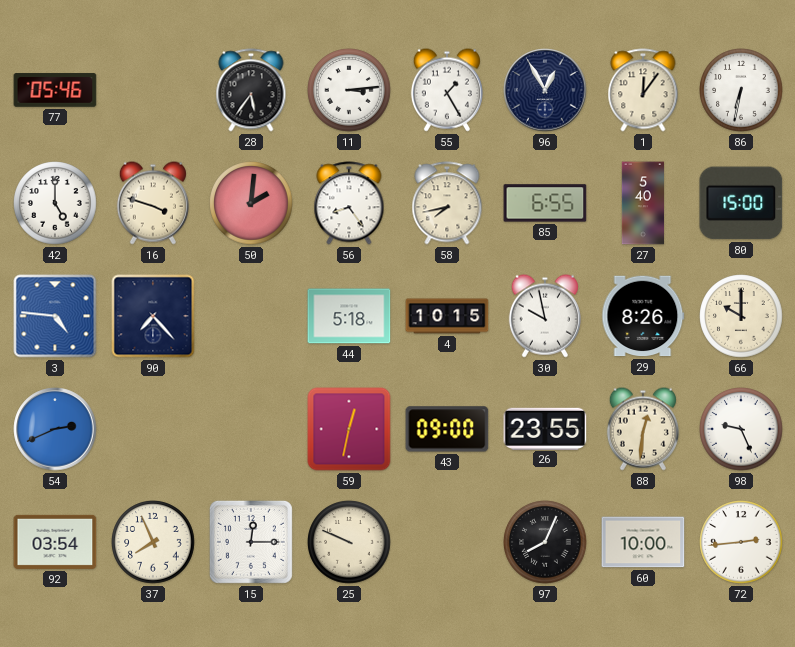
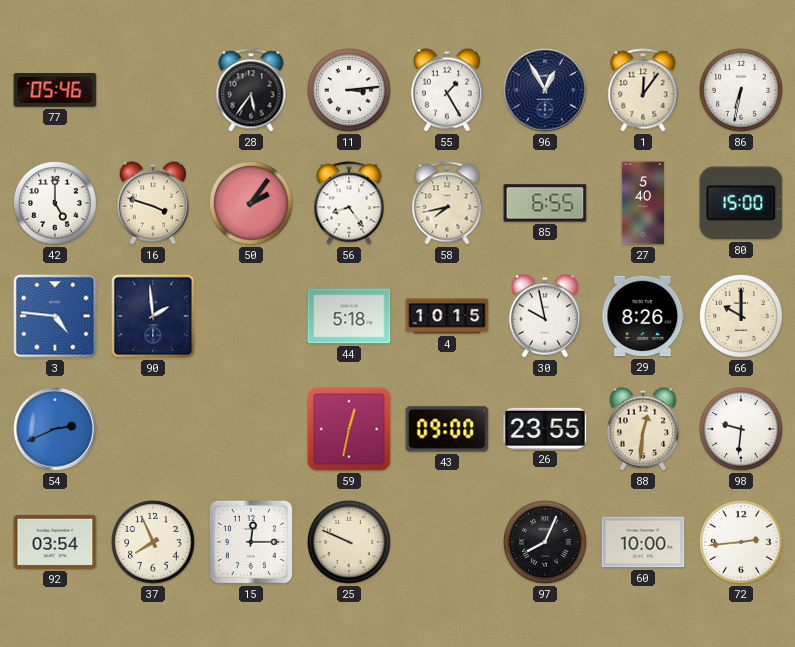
50: 2:01 -> 2:06 (251, 203)
90: 7:23 -> 1:59 (153, 316)
98: 9:26 -> 9:31 (741, 429)
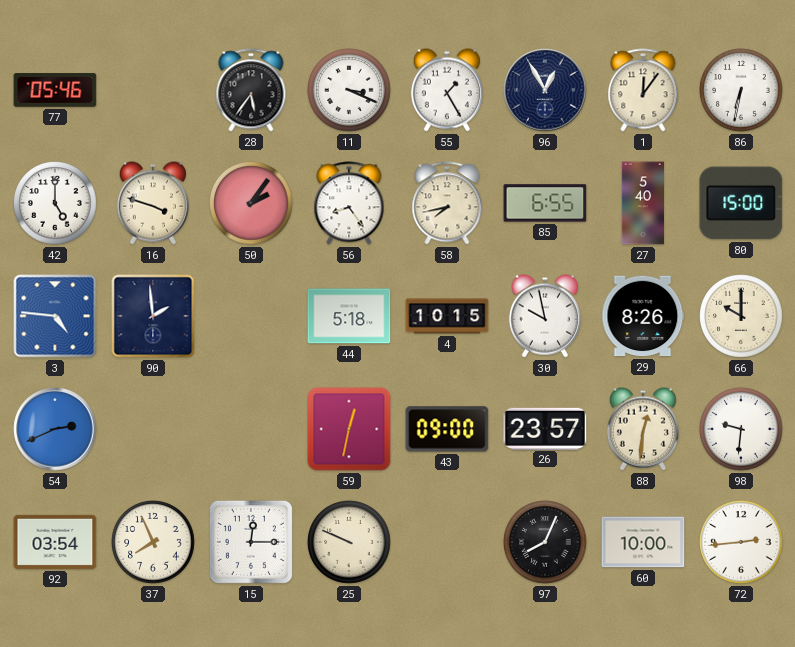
11: 3:14 -> 3:19 (349, 90)
26: 23:55 -> 23:57 (545, 428)
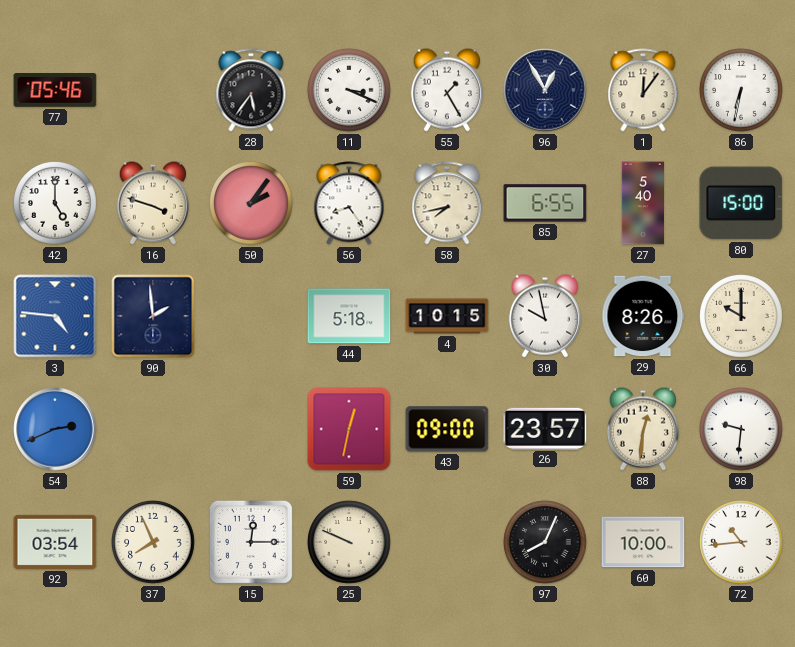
72: 2:44 -> 10:44 (741, 542)
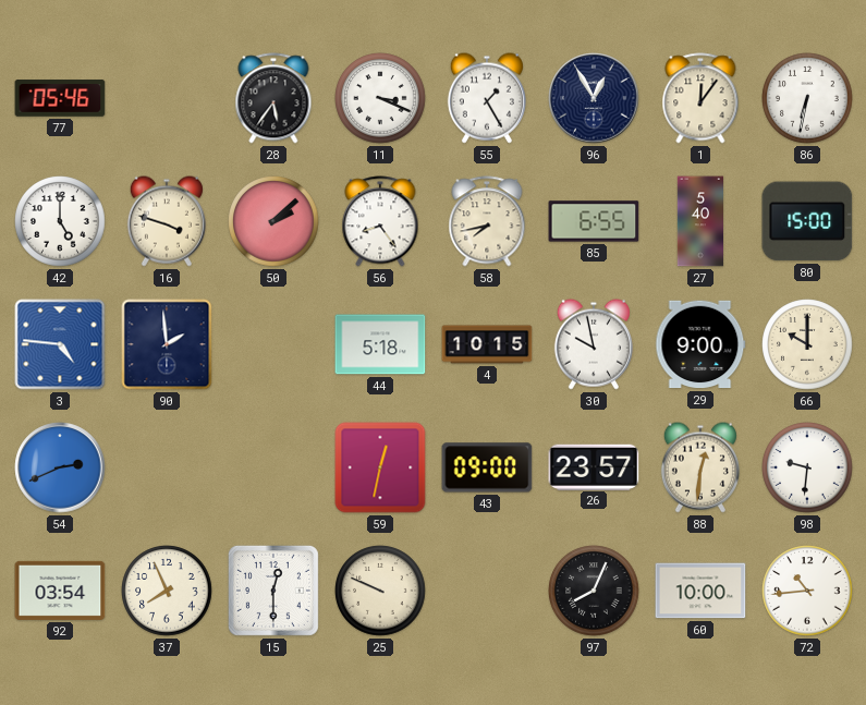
50: 2:06 -> 2:08 (273, 221)
29: 8:26 -> 9:00 (700, 344)
15: 12:15 -> 12:30 (273, 591)
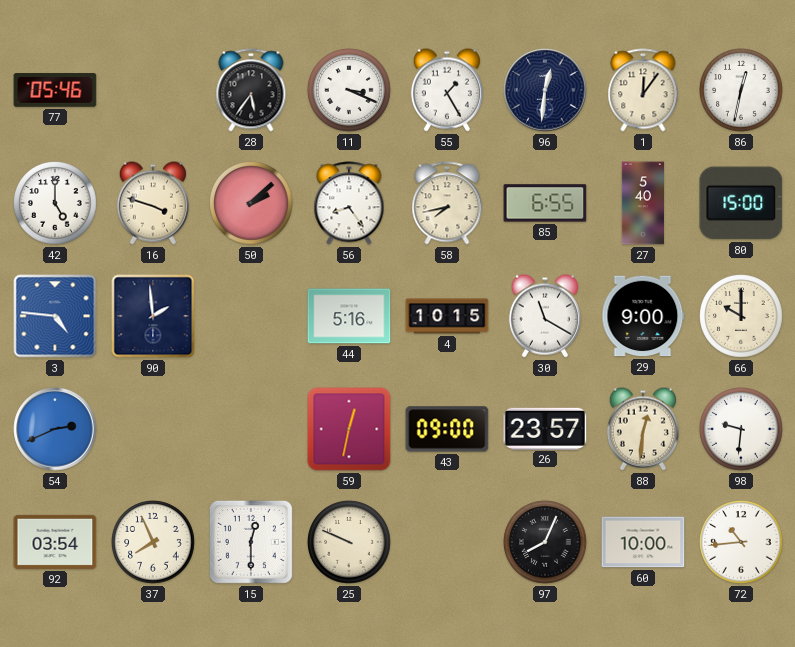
96: 12:55 -> 12:31 (545, 90)
86: 6:32 -> 12:32 (741, 90)
44: 5:18 -> 5:16 (349, 316)
30: 9:58 -> 11:20 (545, 316)
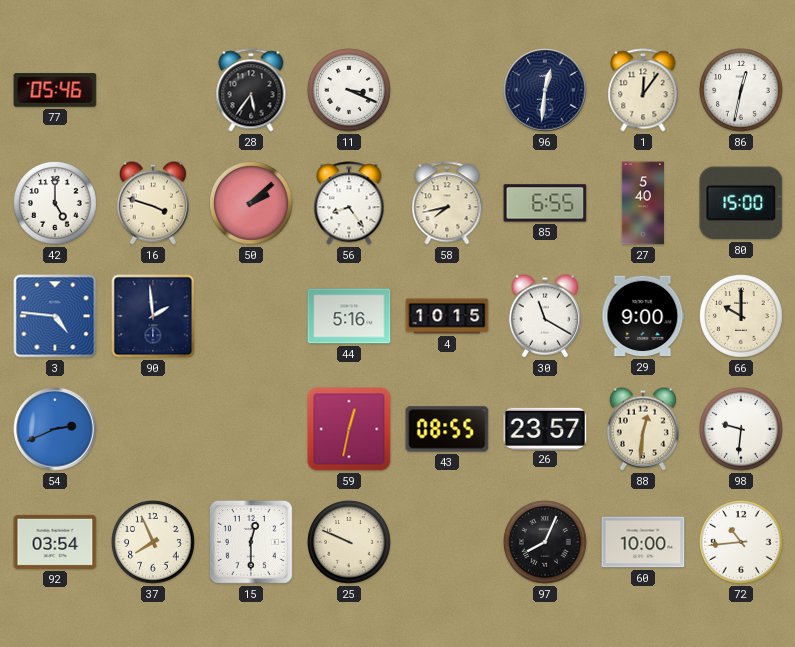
55: 1:25 -> none (447, 90)
43: 09:00 -> 08:55 (447, 429)
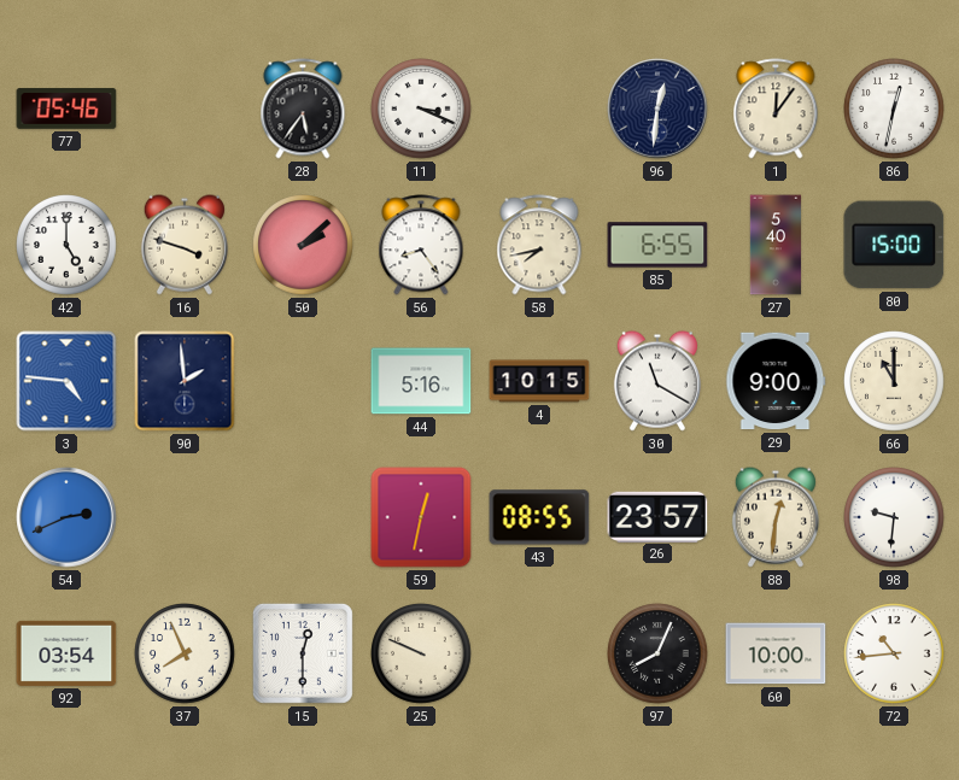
66: 10:00 -> 11:00 (894, 381)
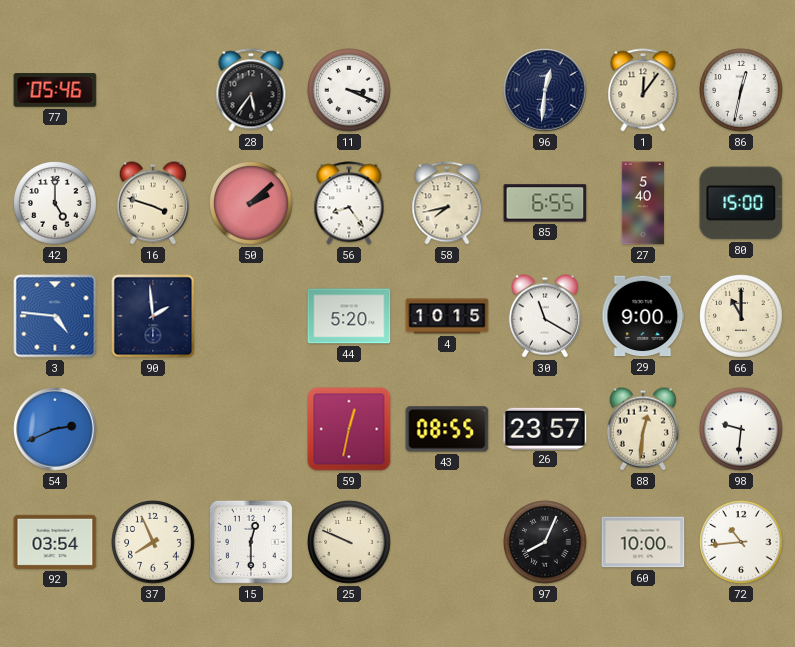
44: 5:16 -> 5:20 (349, 316)
